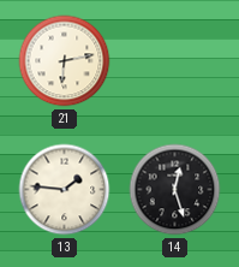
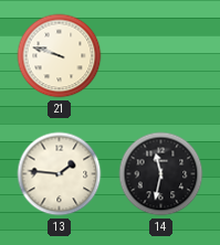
21: 6:13 -> 9:48 (60, 56)
14: 12:27 -> 11:32 (161, 174)
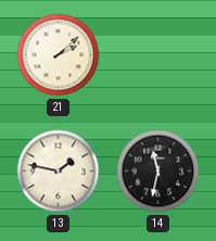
21: 9:48 -> 2:08 (59, 55)
13: 1:46 -> 1:47 (59, 172)
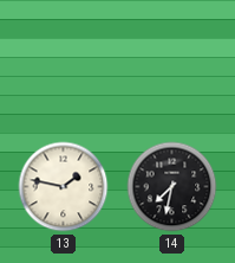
21: 2:08 -> none (59, 55)
14: 11:32 -> 7:32 (172, 187)
